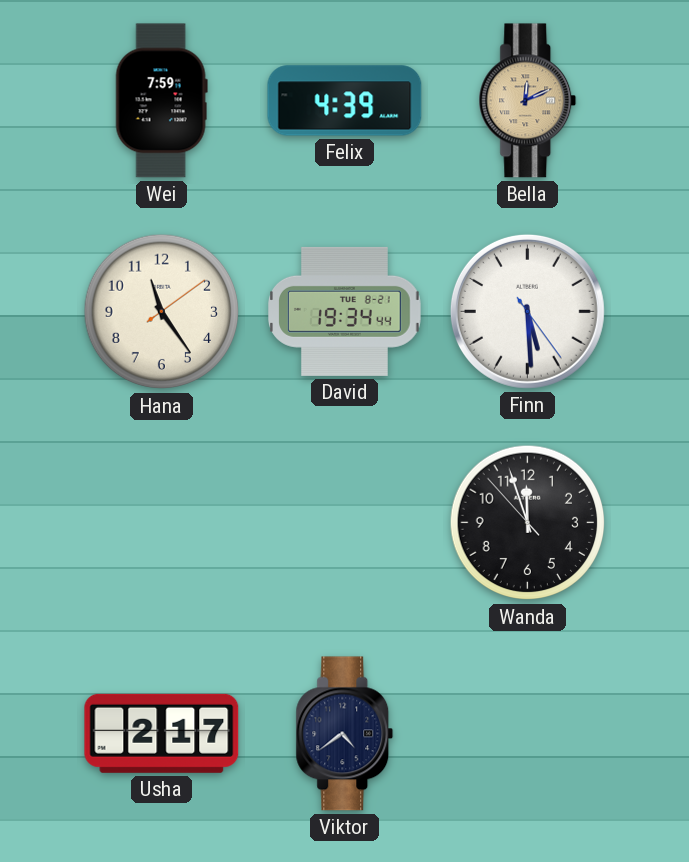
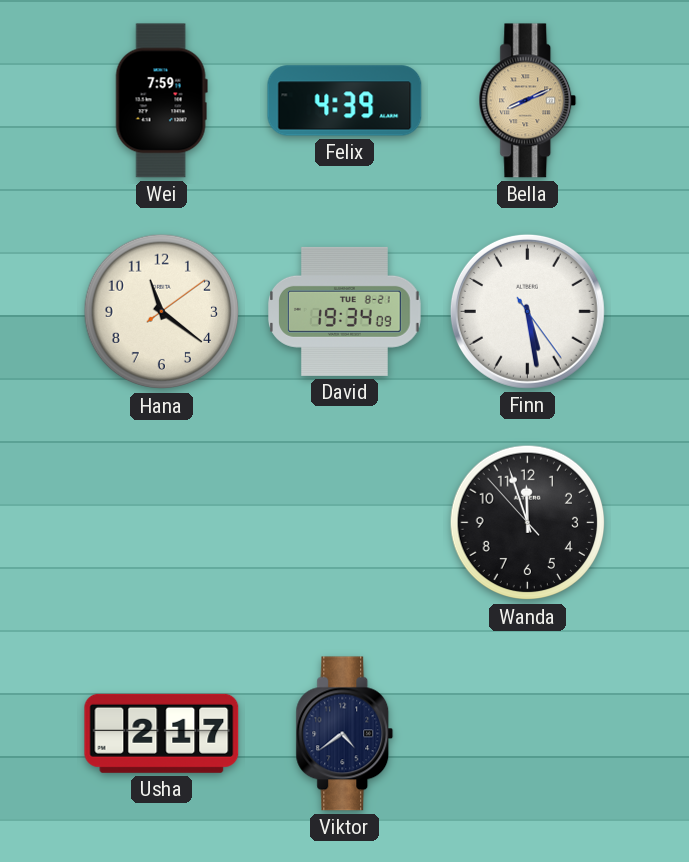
Bella: 12:11 -> 8:11 (528, 101)
Hana: 11:24 -> 11:21 (162, 312)
David: 19:34:44 -> 19:34:09 (345, 311)
Finn: 5:29 -> 5:28 (527, 311)
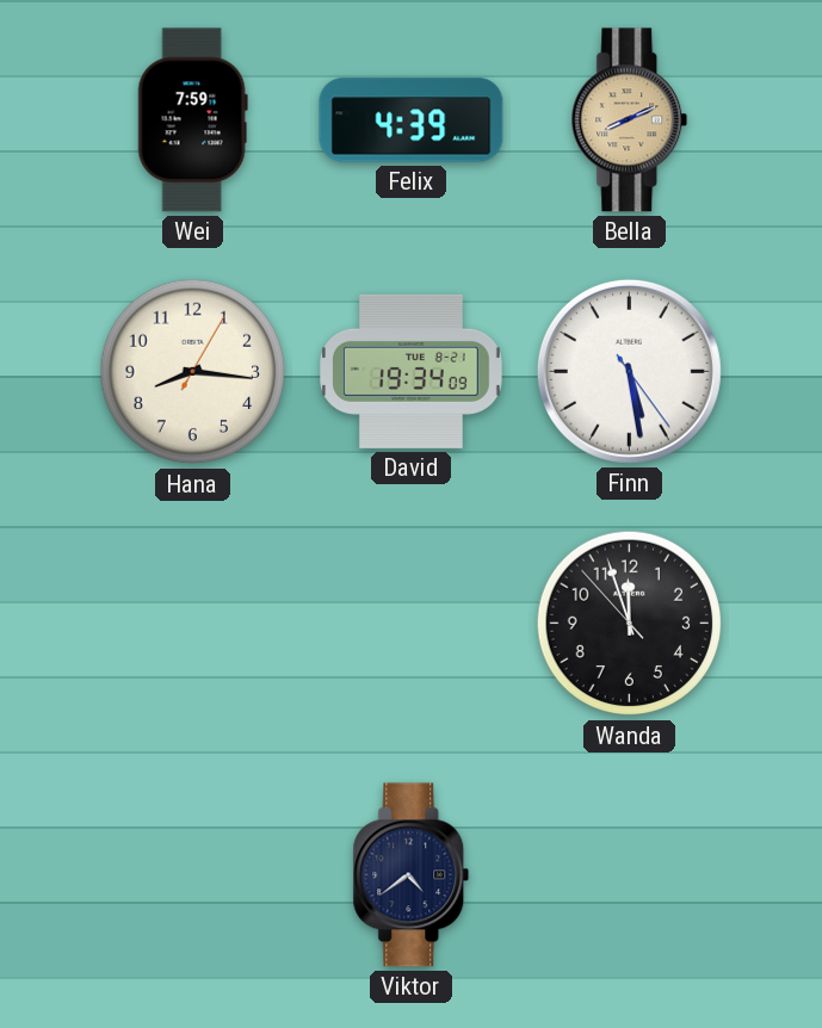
Hana: 11:21 -> 8:16 (193, 372)
Usha: 2:17 -> none (162, 733)
